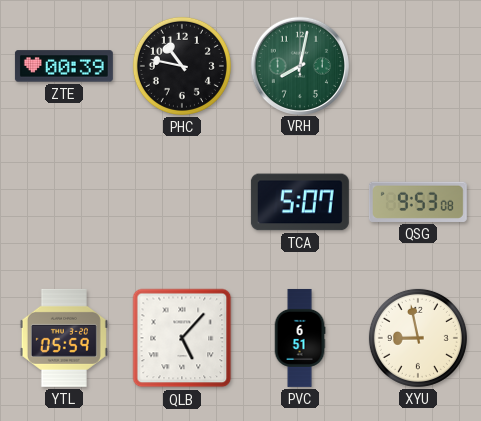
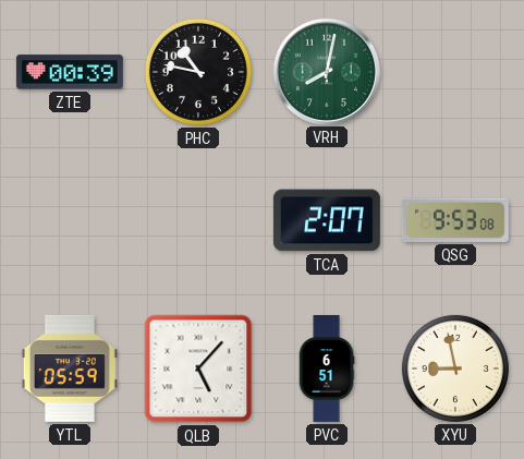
TCA: 5:07 -> 2:07 (327, 220)
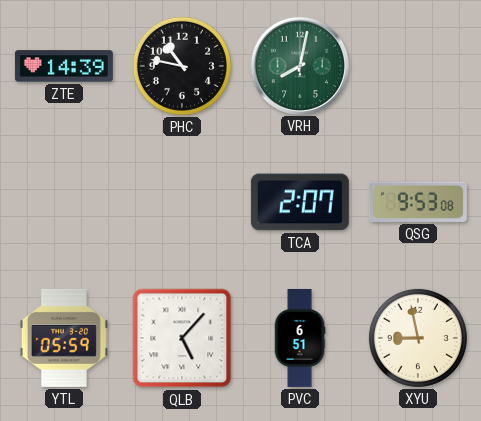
ZTE: 00:39 -> 14:39 (64, 66)
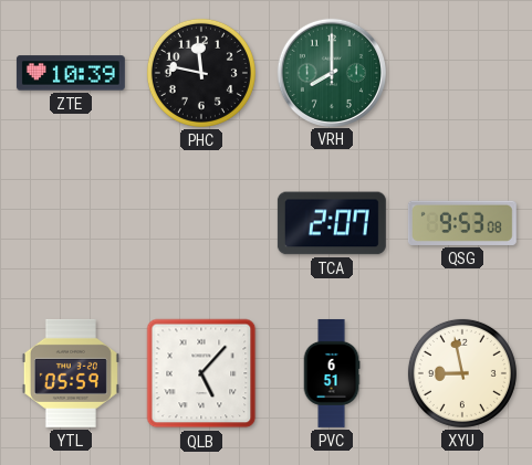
ZTE: 14:39 -> 10:39 (71, 73)
PHC: 10:47 -> 11:47 (201, 73)
VRH: 8:02 -> 8:00 (331, 72)
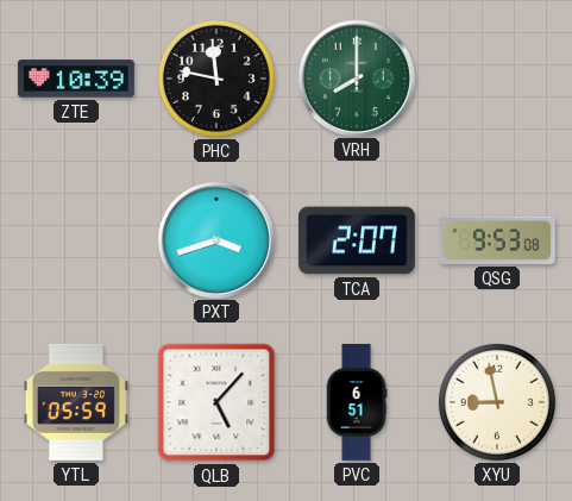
PXT: none -> 3:42 (215, 239)
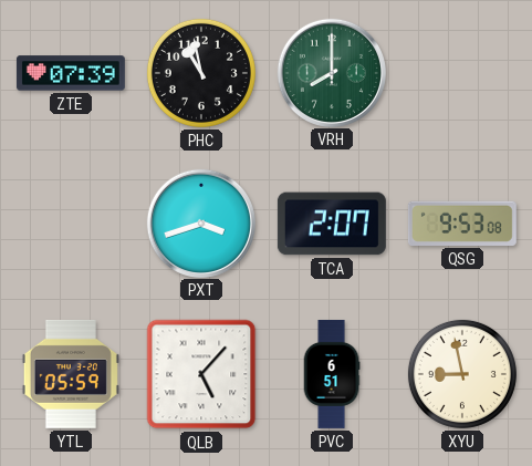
ZTE: 10:39 -> 07:39 (71, 73)
PHC: 11:47 -> 10:58 (201, 73)
